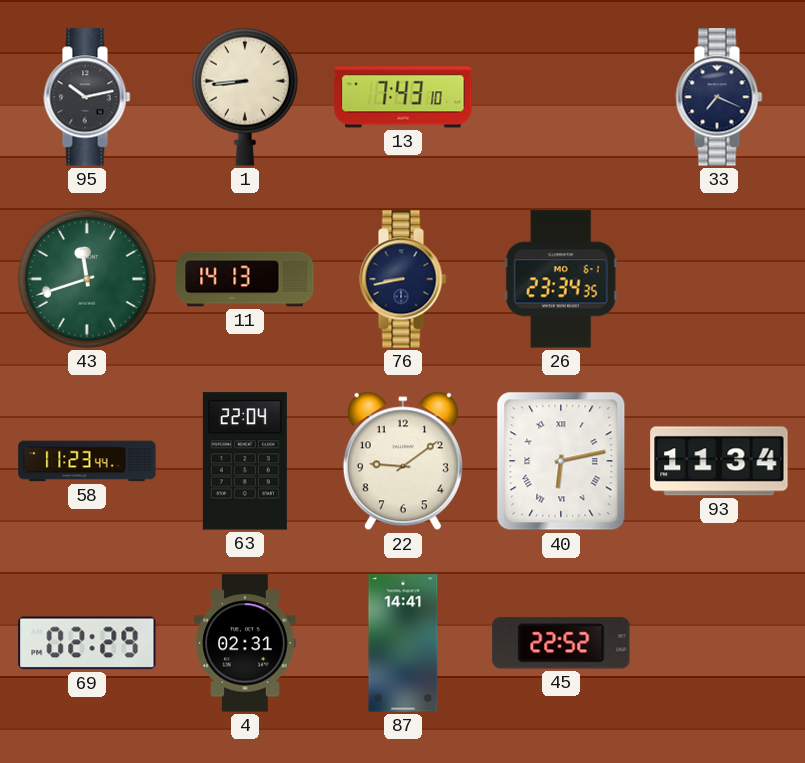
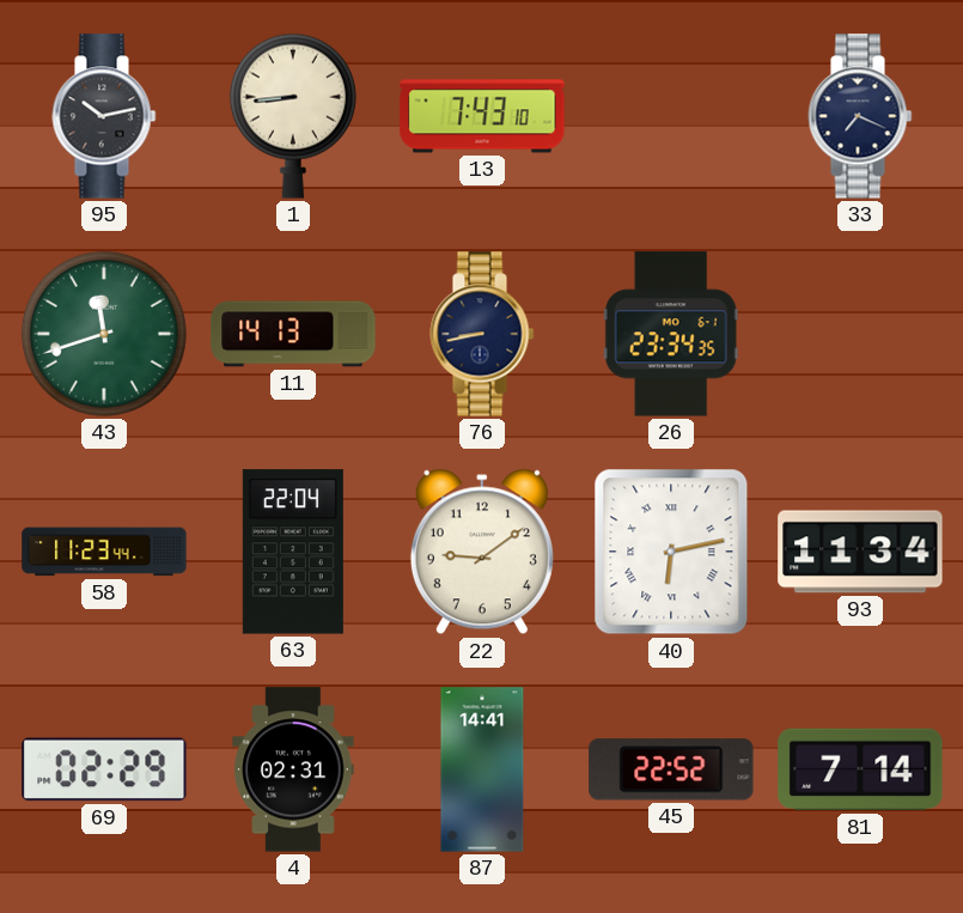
81: none -> 7:14 (860, 769)
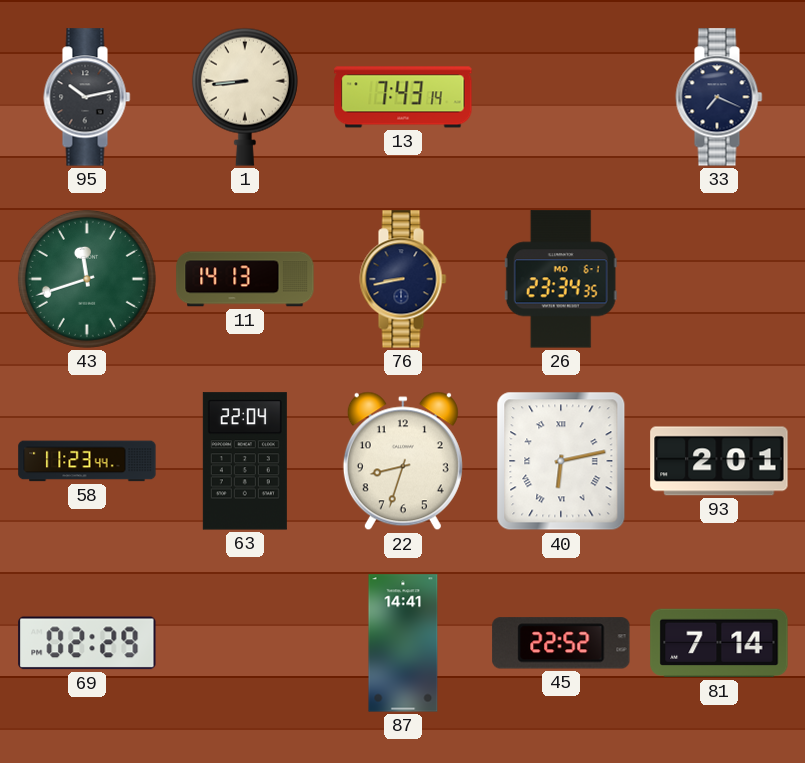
13: 7:43:10 -> 7:43:14 (403, 97)
22: 9:09 -> 8:33 (403, 461)
93: 11:34 -> 2:01 (719, 461)
4: 02:31 -> none (293, 769)
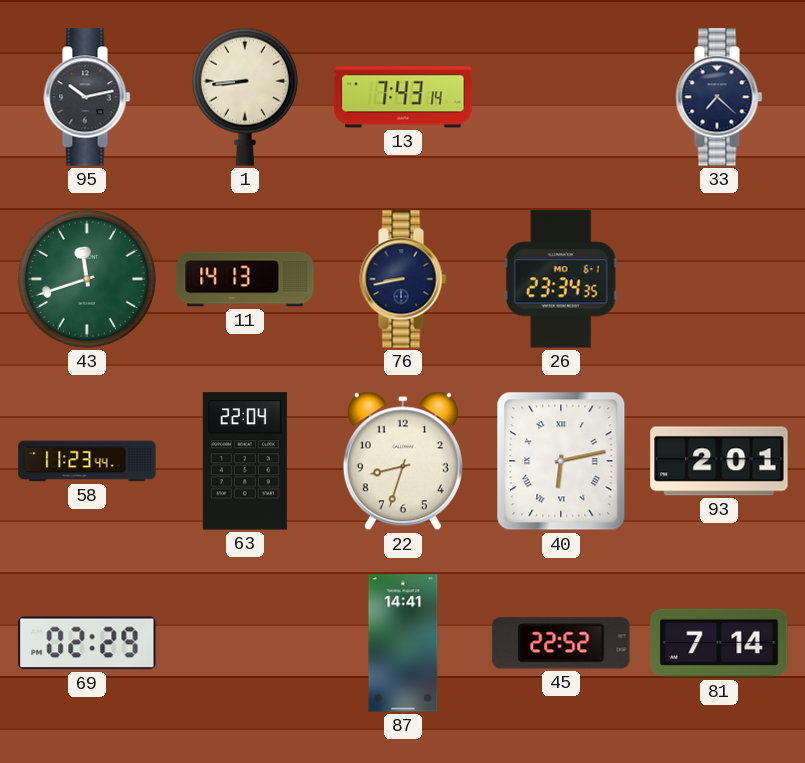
33: 7:19 -> 7:22 (719, 97)
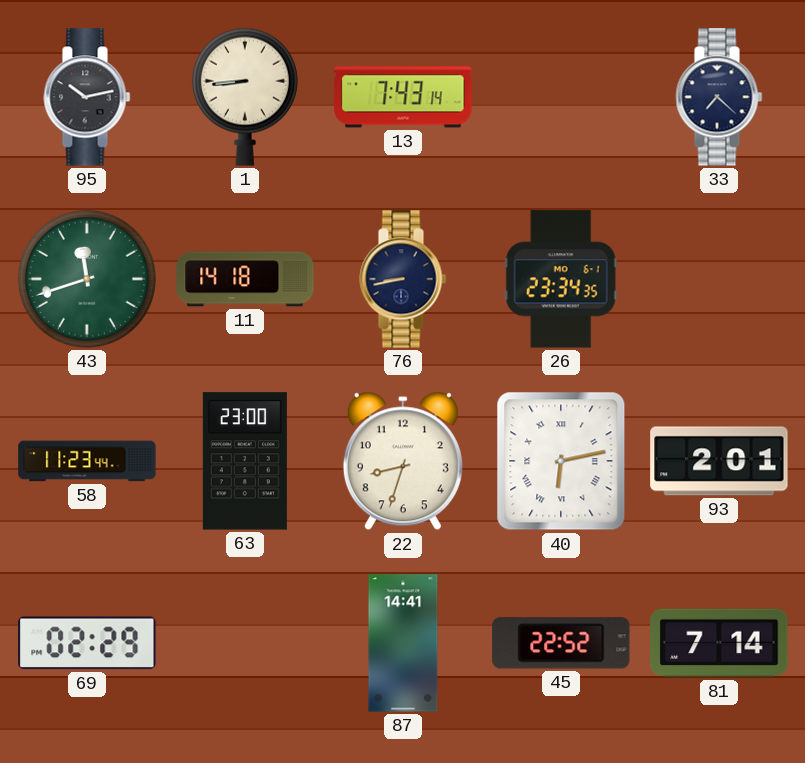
11: 14:13 -> 14:18 (245, 279)
63: 22:04 -> 23:00 (245, 461)
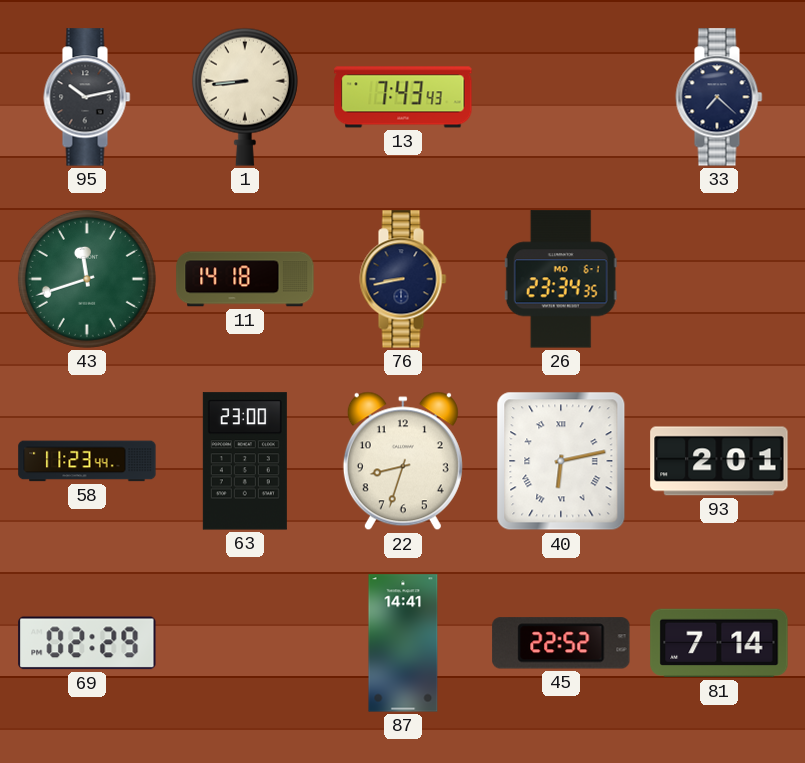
13: 7:43:14 -> 7:43:43 (403, 97)
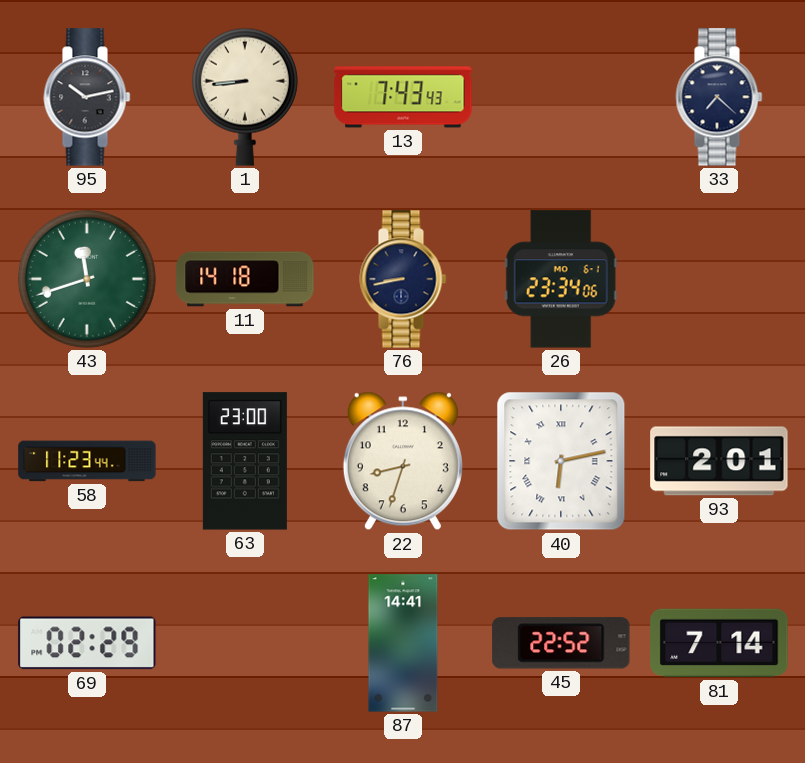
26: 23:34:35 -> 23:34:06 (561, 279)
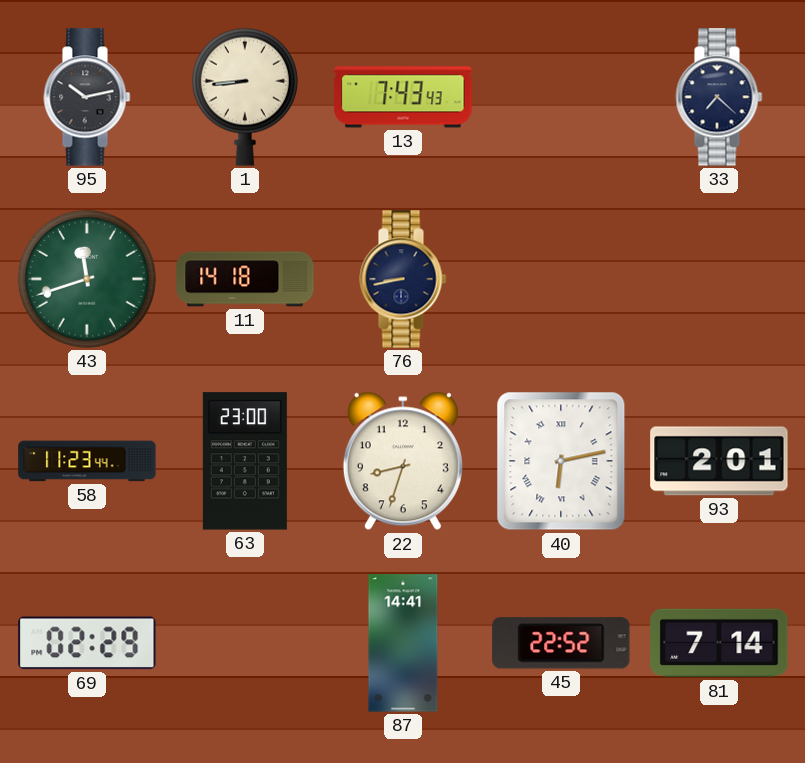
26: 23:34 -> none (561, 279)
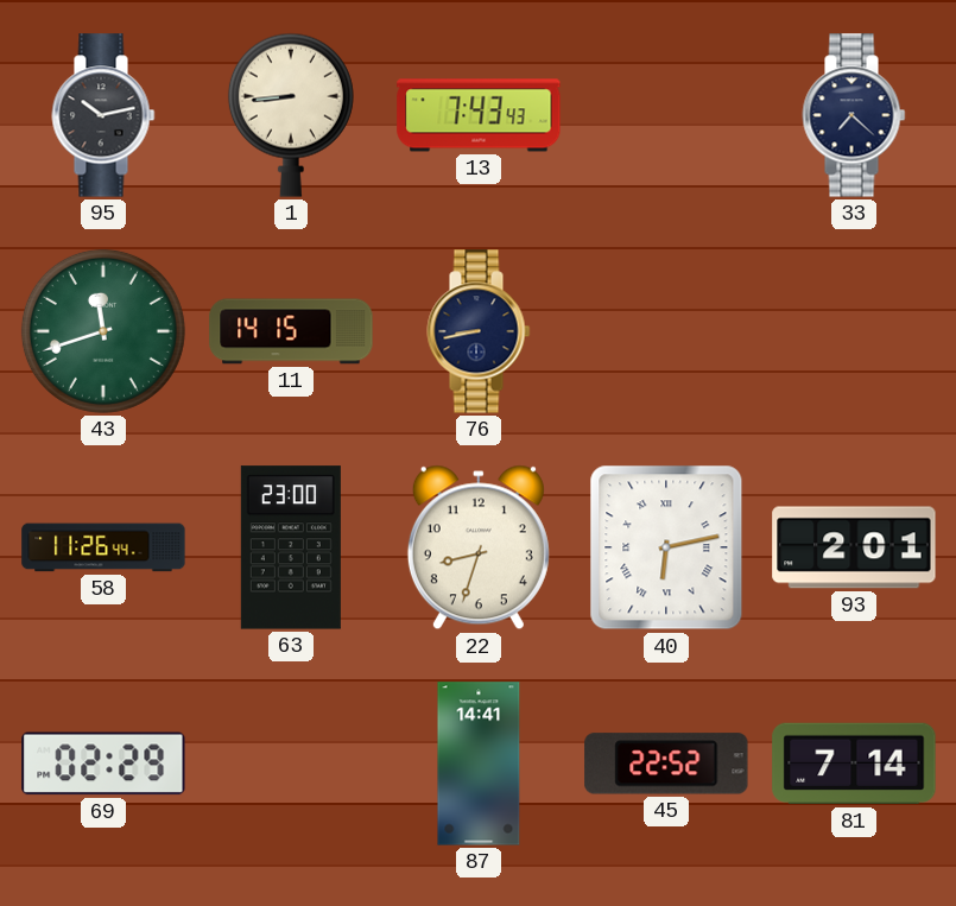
11: 14:18 -> 14:15 (291, 331)
58: 11:23 -> 11:26 (103, 547)
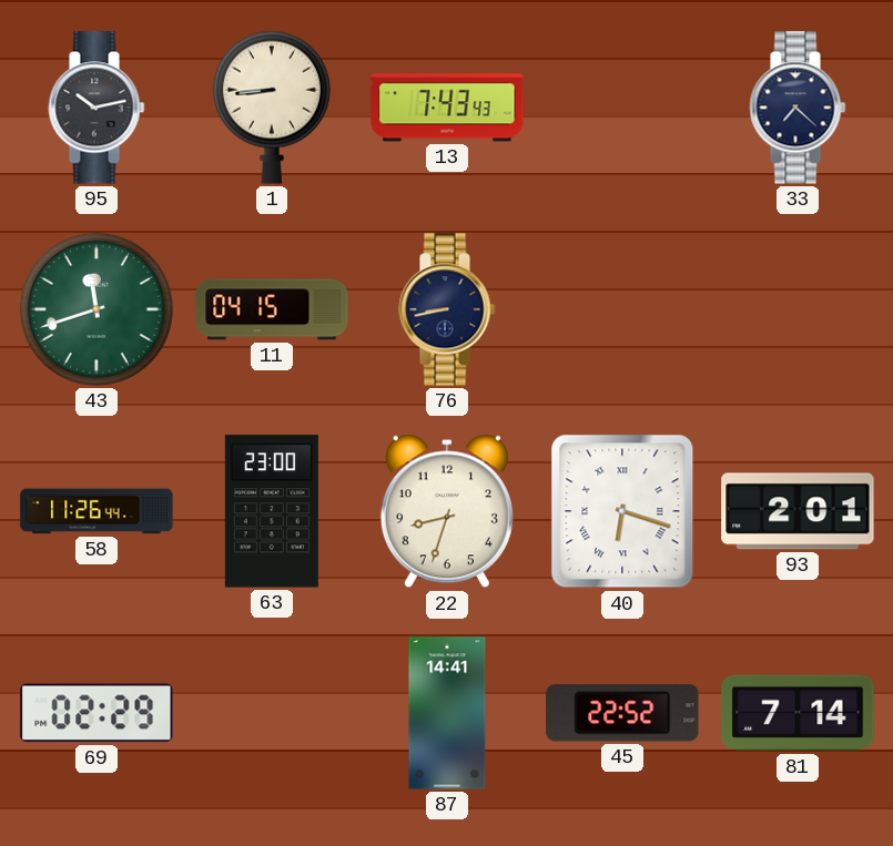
11: 14:15 -> 04:15 (272, 309)
40: 6:13 -> 6:18 (622, 511)
